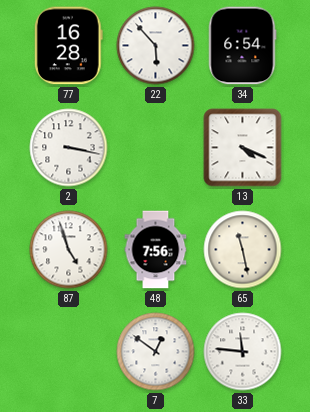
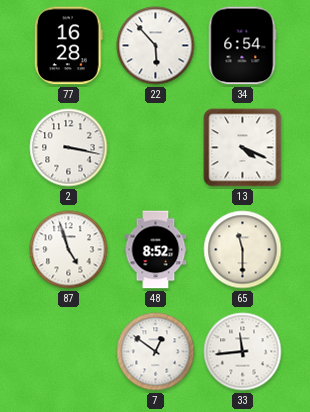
48: 7:56 -> 8:52 (156, 250)
65: 11:28 -> 11:30 (243, 250)
33: 11:46 -> 11:44 (243, 352)
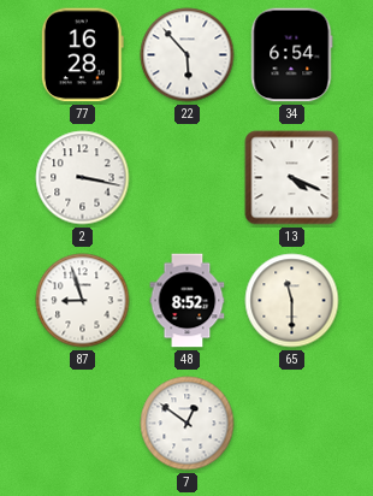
87: 4:57 -> 8:57 (83, 301)
33: 11:44 -> none (243, 352)
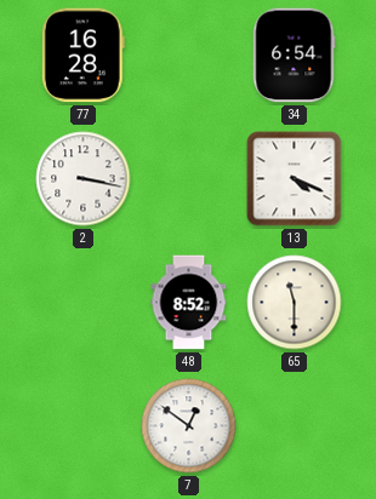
22: 5:53 -> none (188, 55)
87: 8:57 -> none (83, 301)
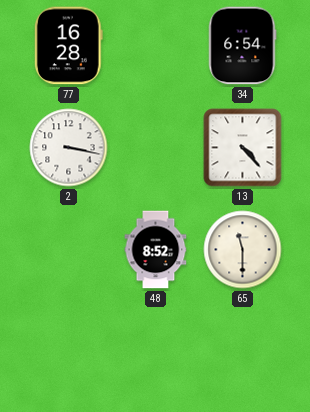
13: 4:19 -> 4:23 (243, 148)
7: 12:51 -> none (189, 426)
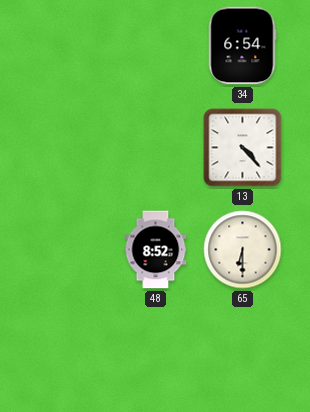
77: 16:28 -> none (68, 46)
2: 3:17 -> none (69, 148)
65: 11:30 -> 6:30 (243, 250)
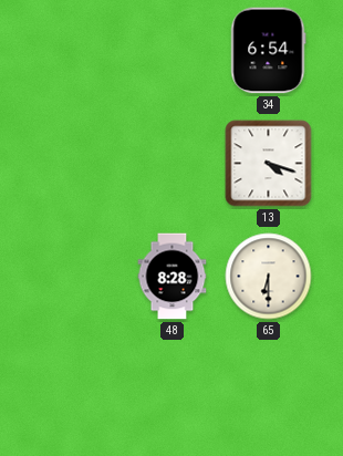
13: 4:23 -> 4:18 (269, 164)
48: 8:52 -> 8:28 (173, 277)
